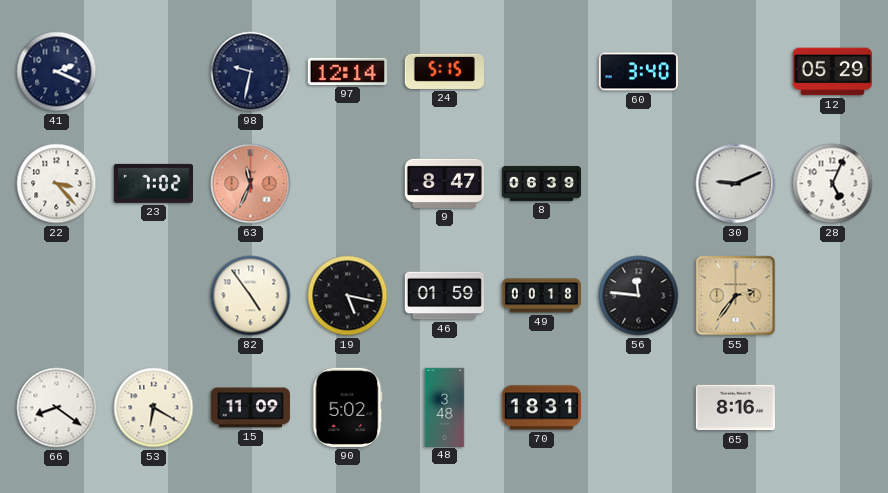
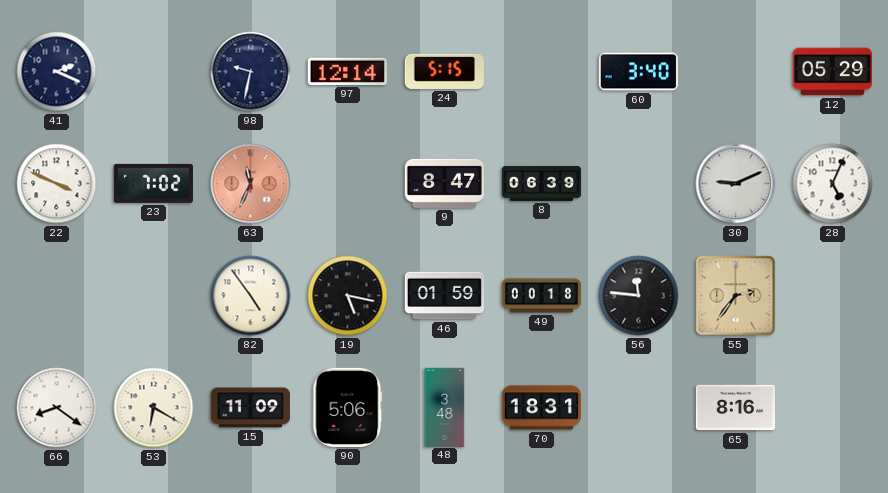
22: 3:23 -> 3:49 (57, 184)
90: 5:02 -> 5:06 (348, 407)
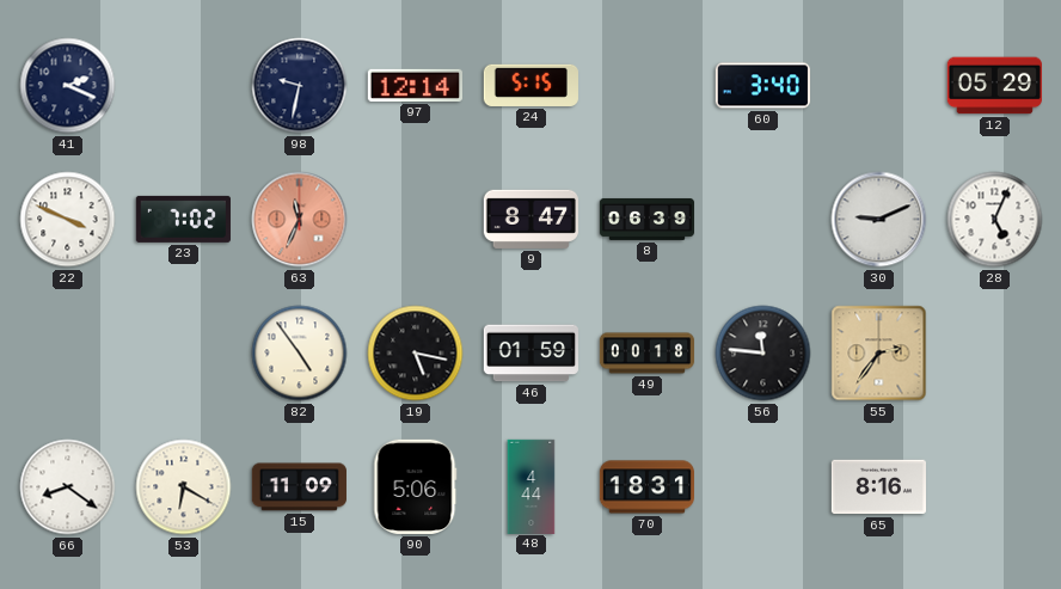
48: 3:48 -> 4:44 (532, 486)
